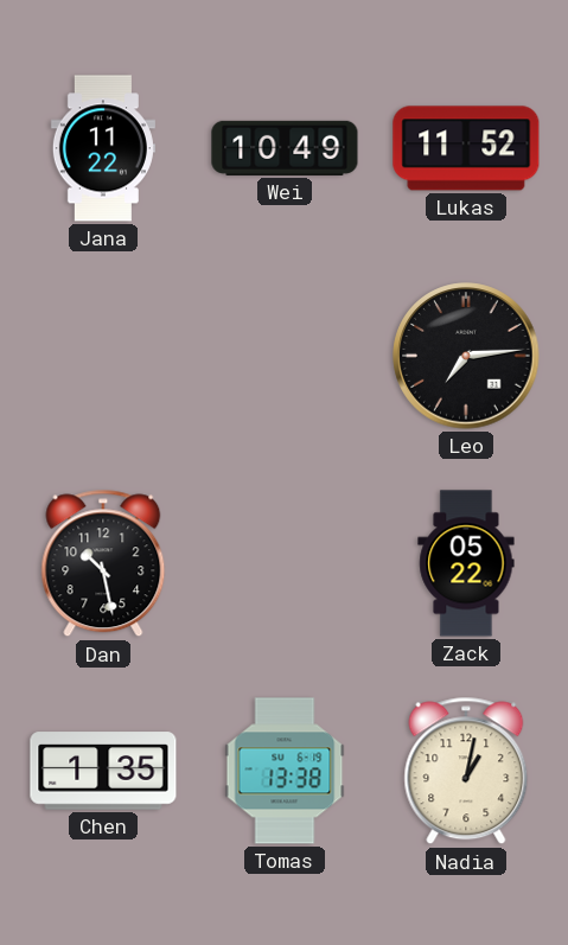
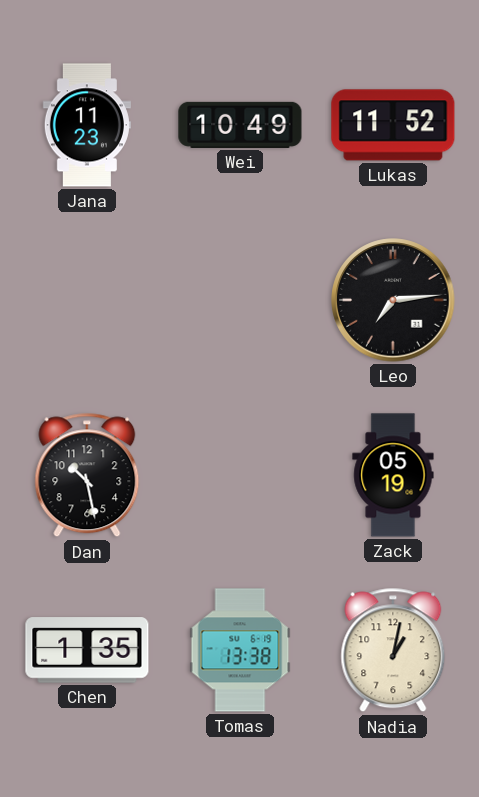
Jana: 11:22 -> 11:23 (87, 125)
Zack: 05:22 -> 05:19 (393, 475)
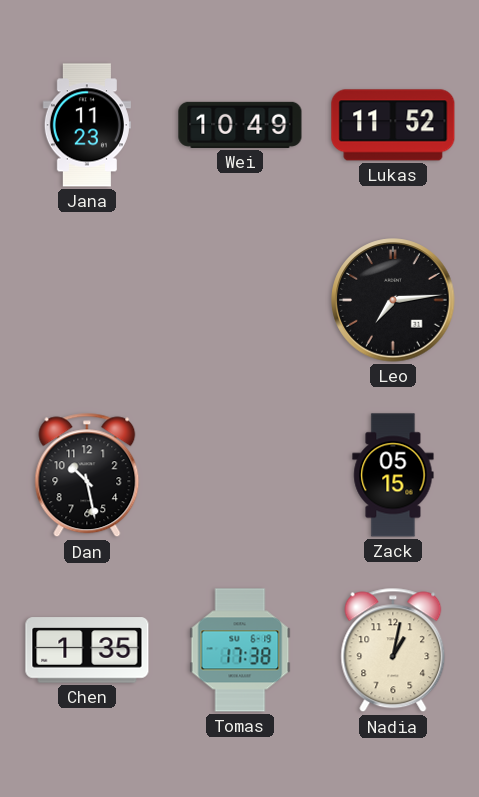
Zack: 05:19 -> 05:15 (393, 475)
Tomas: 13:38 -> 17:38 (240, 650)
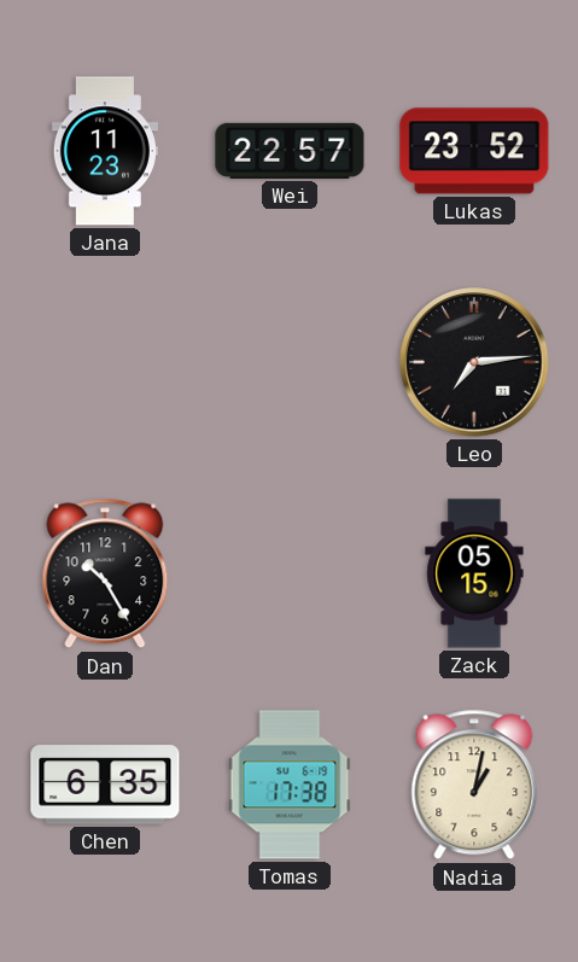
Wei: 10:49 -> 22:57 (290, 151)
Lukas: 11:52 -> 23:52 (474, 151)
Dan: 10:28 -> 10:25 (105, 573)
Chen: 1:35 -> 6:35 (105, 785)
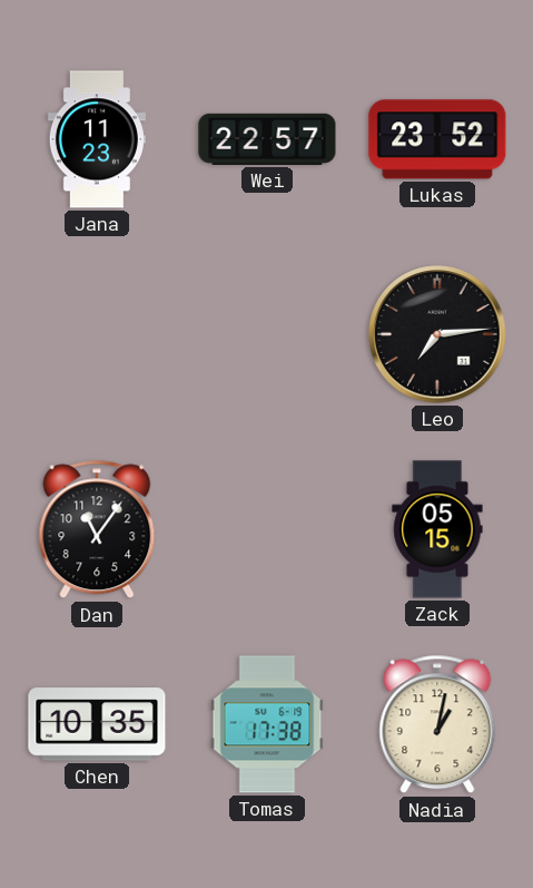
Dan: 10:25 -> 11:06 (97, 529)
Chen: 6:35 -> 10:35 (97, 724)
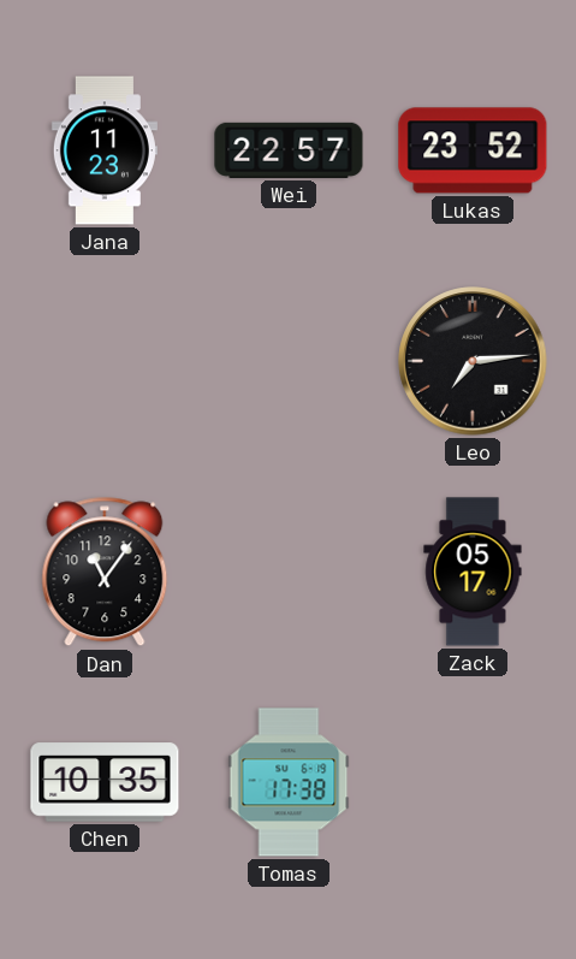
Zack: 05:15 -> 05:17 (473, 572)
Nadia: 1:02 -> none (437, 724)
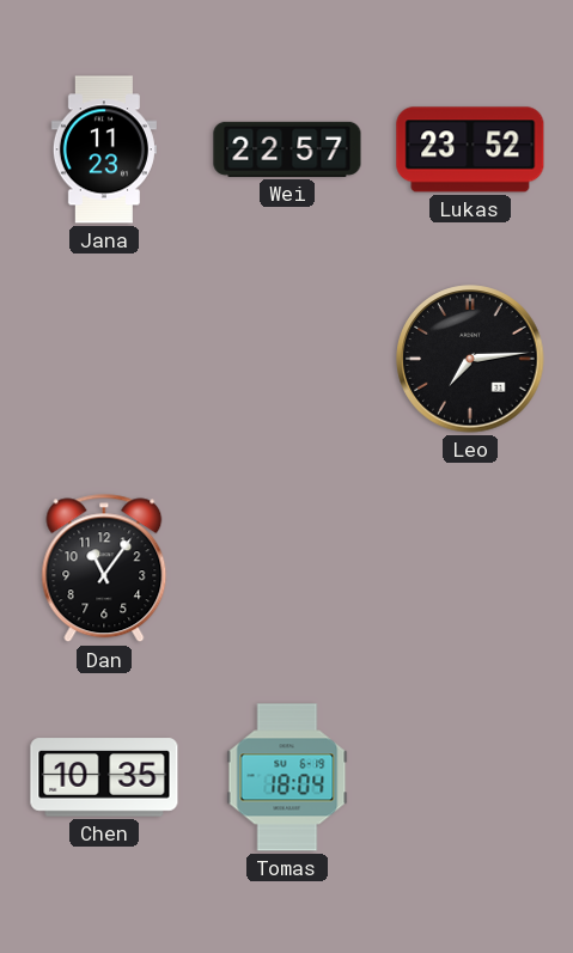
Zack: 05:17 -> none (473, 572)
Tomas: 17:38 -> 18:04 (287, 777)
